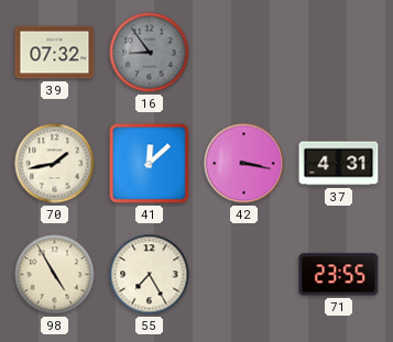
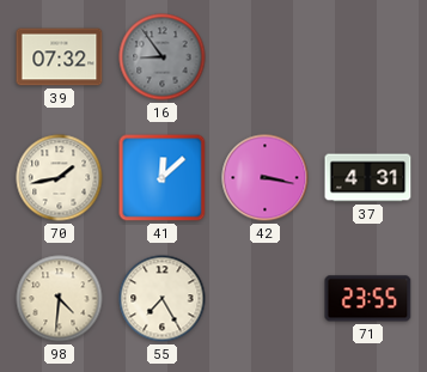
98: 4:55 -> 4:31 (60, 299)
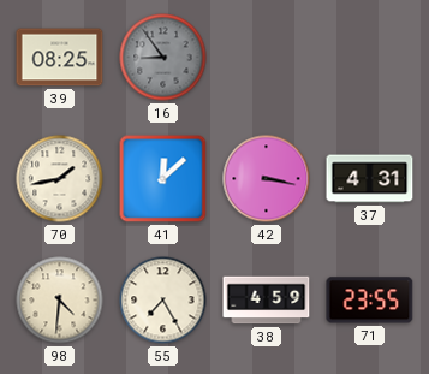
39: 07:32 -> 08:25 (60, 58)
38: none -> 4:59 (267, 301)
